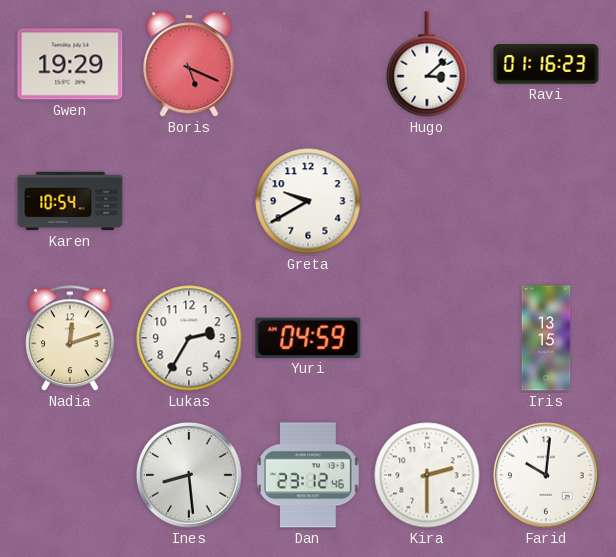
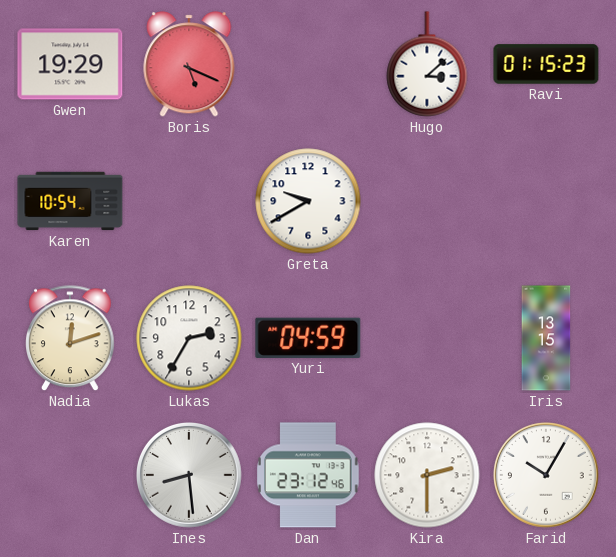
Ravi: 01:16 -> 01:15 (546, 64)
Farid: 10:01 -> 10:05 (547, 476)
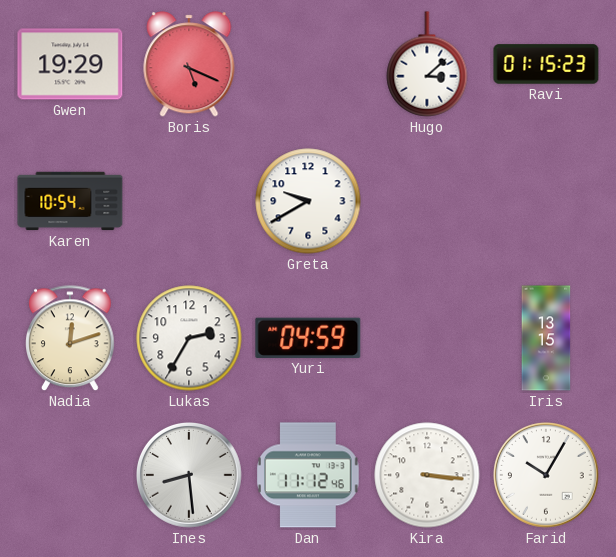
Dan: 23:12 -> 11:12 (309, 475)
Kira: 2:30 -> 3:16 (427, 475)
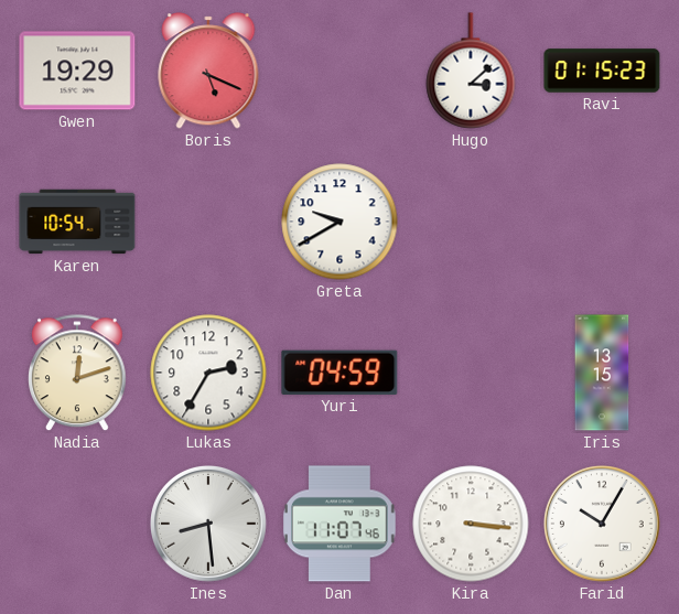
Dan: 11:12 -> 11:07 (341, 524)
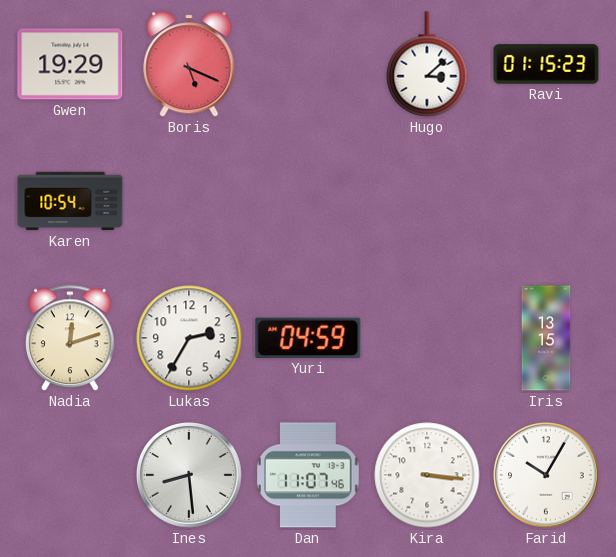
Greta: 9:40 -> none (339, 222)
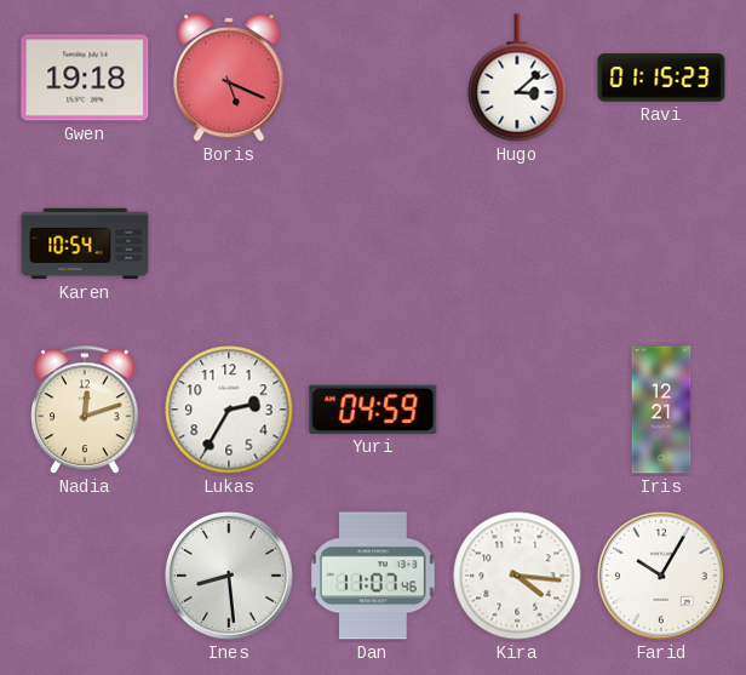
Gwen: 19:29 -> 19:18 (85, 78)
Iris: 13:15 -> 12:21 (661, 410)
Kira: 3:16 -> 4:16 (517, 576)
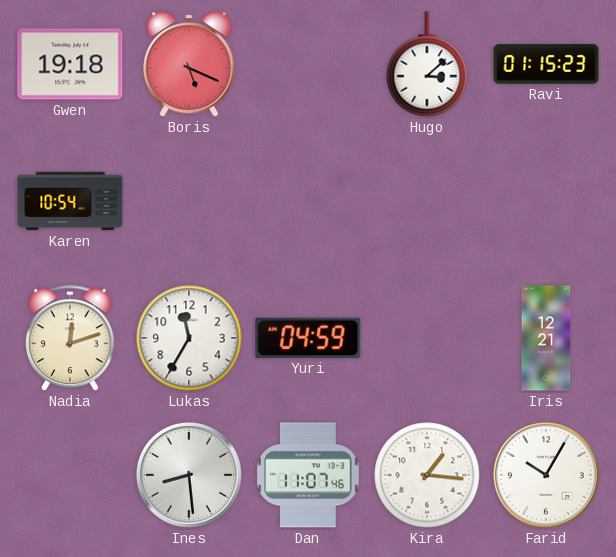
Lukas: 2:35 -> 11:35 (189, 338)
Kira: 4:16 -> 1:16 (427, 475)
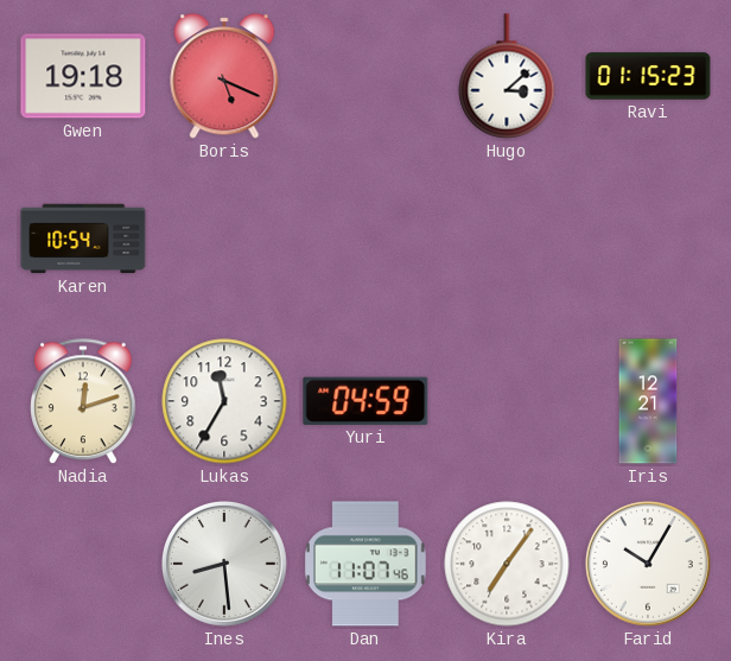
Kira: 1:16 -> 7:06 (507, 564)
